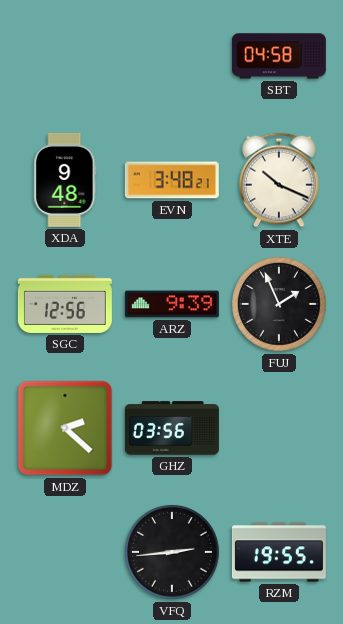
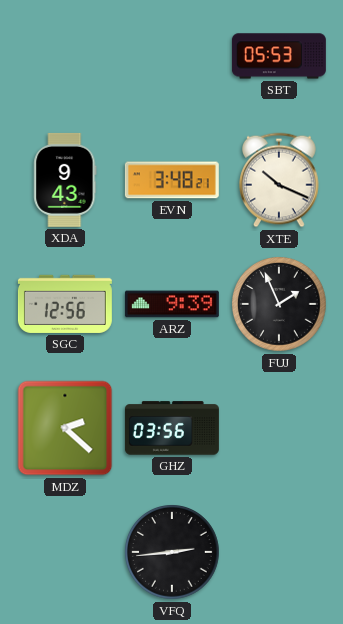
SBT: 04:58 -> 05:53 (279, 56)
XDA: 9:48 -> 9:43 (65, 180)
RZM: 19:55 -> none (279, 552)
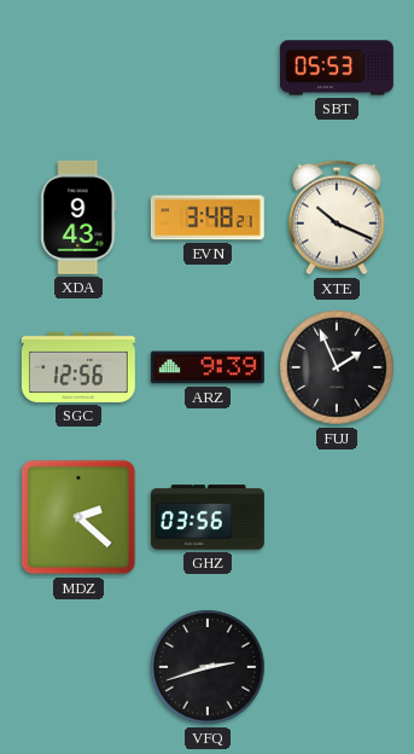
VFQ: 2:44 -> 2:42 (208, 667)
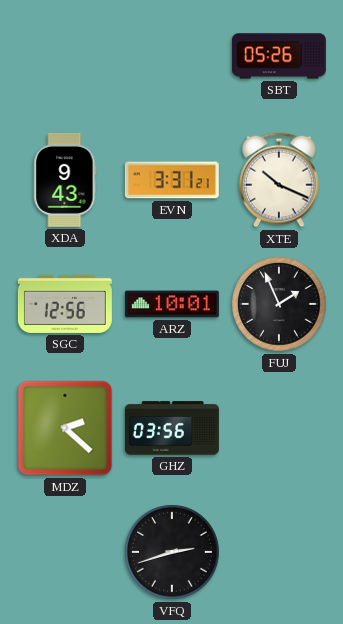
SBT: 05:53 -> 05:26 (279, 56)
EVN: 3:48 -> 3:31 (172, 180)
ARZ: 9:39 -> 10:01 (172, 304)
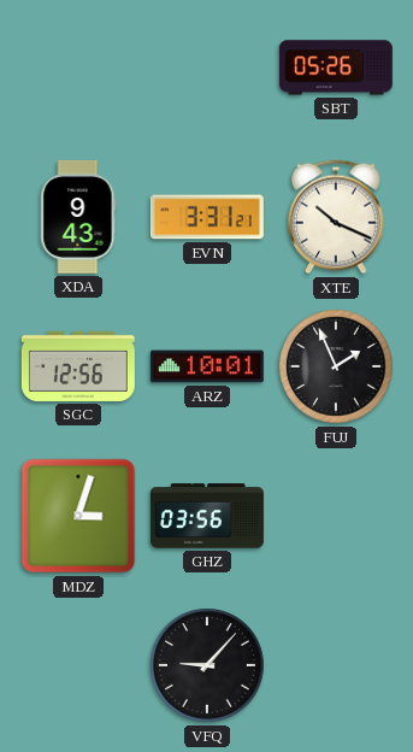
MDZ: 2:22 -> 3:03 (78, 516)
VFQ: 2:42 -> 9:07 (207, 665)
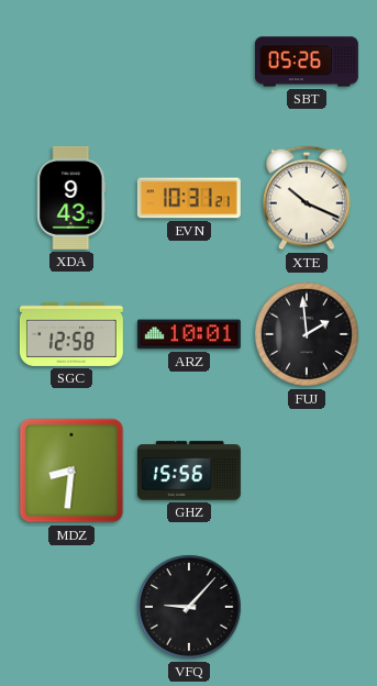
EVN: 3:31 -> 10:31 (189, 198)
SGC: 12:56 -> 12:58 (71, 334)
FUJ: 1:56 -> 1:59 (307, 334)
MDZ: 3:03 -> 8:31 (71, 471)
GHZ: 03:56 -> 15:56 (189, 471)
